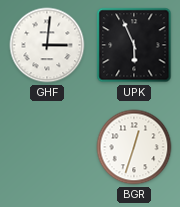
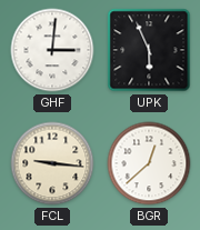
FCL: none -> 9:16 (52, 163)
BGR: 12:33 -> 12:38 (149, 163)
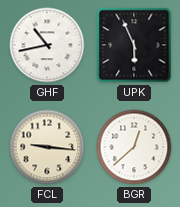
GHF: 3:01 -> 10:43 (47, 45)
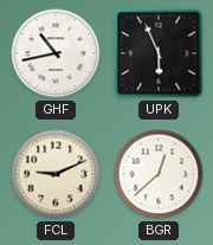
FCL: 9:16 -> 9:11 (56, 174)
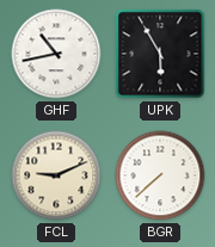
UPK: 5:56 -> 5:55 (160, 54)
BGR: 12:38 -> 7:38 (160, 175)
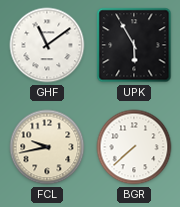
GHF: 10:43 -> 11:09 (47, 45)
FCL: 9:11 -> 9:43 (47, 147)
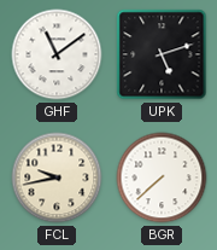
UPK: 5:55 -> 5:12 (162, 54)
